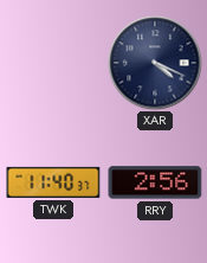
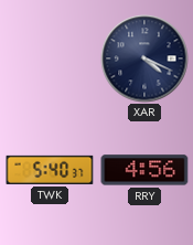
TWK: 11:40 -> 5:40 (50, 170)
RRY: 2:56 -> 4:56 (144, 170)
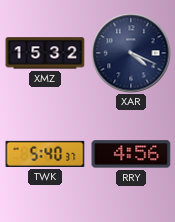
XMZ: none -> 15:32 (45, 53)
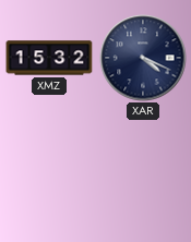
TWK: 5:40 -> none (45, 154)
RRY: 4:56 -> none (131, 154)
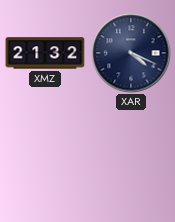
XMZ: 15:32 -> 21:32 (45, 53)
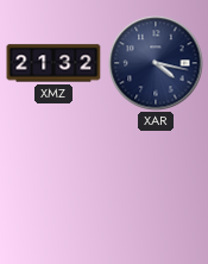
XAR: 4:19 -> 4:17 (156, 63)
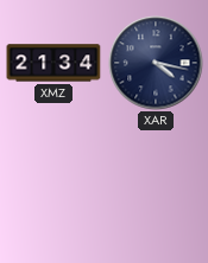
XMZ: 21:32 -> 21:34 (53, 63)
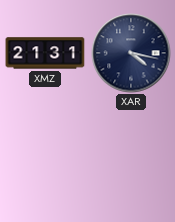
XMZ: 21:34 -> 21:31 (45, 53)
